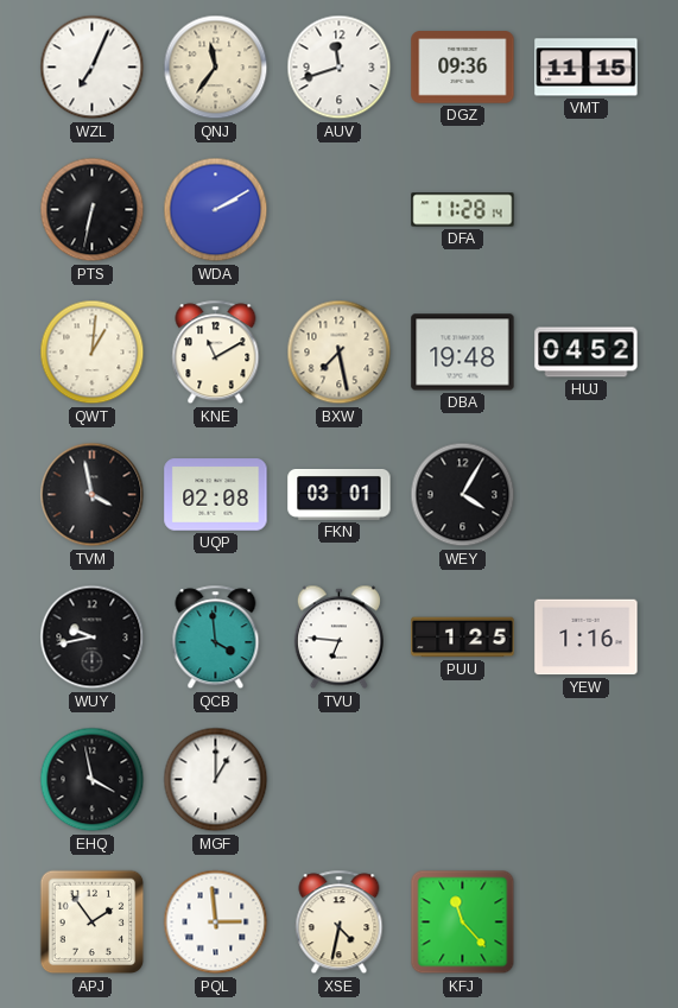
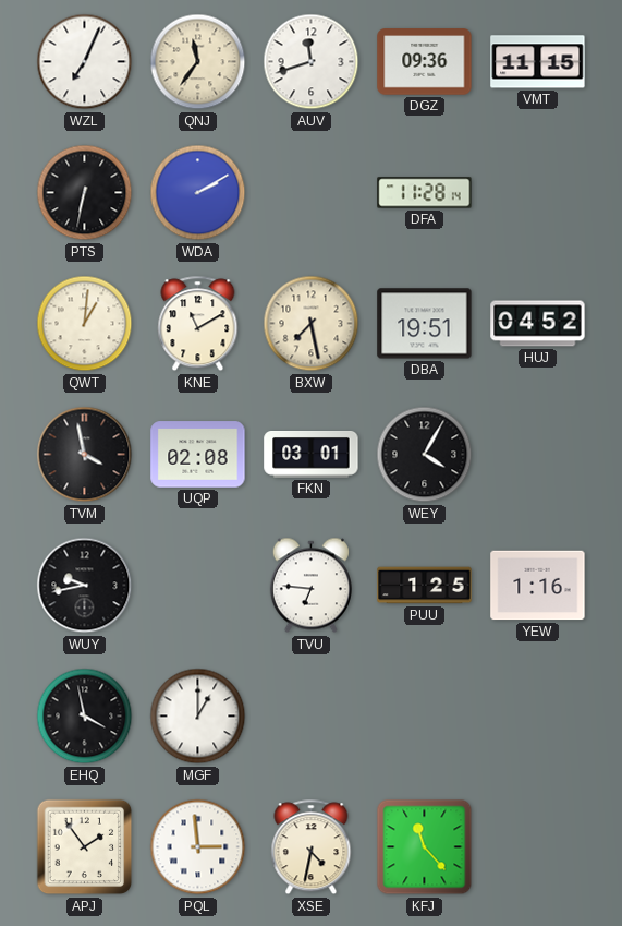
DBA: 19:48 -> 19:51 (425, 324)
QCB: 3:59 -> none (216, 638)
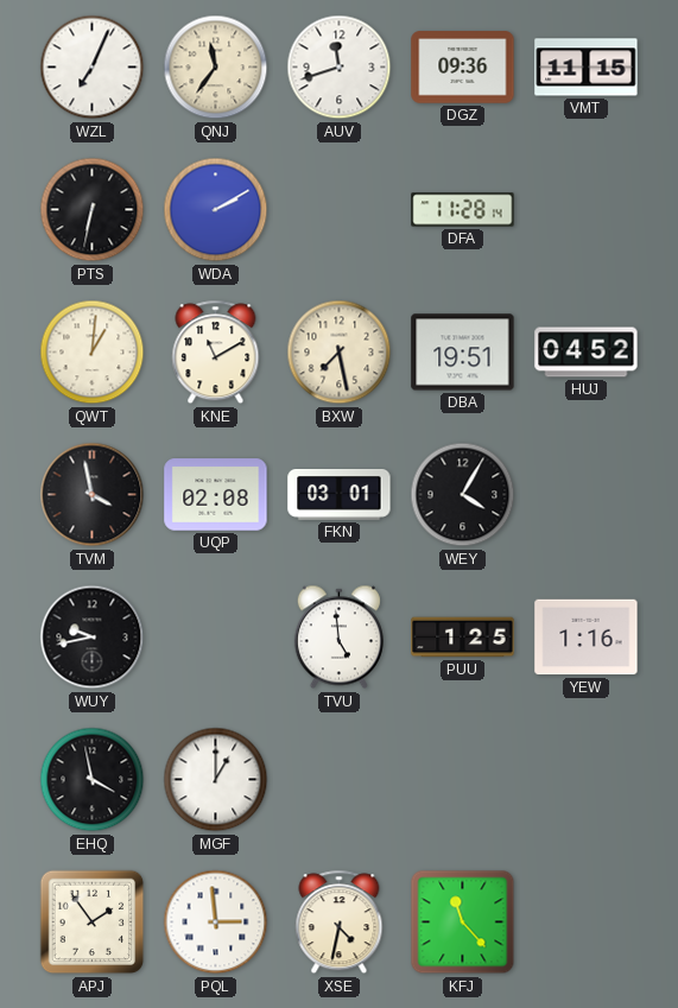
TVU: 6:46 -> 4:59 (338, 638)
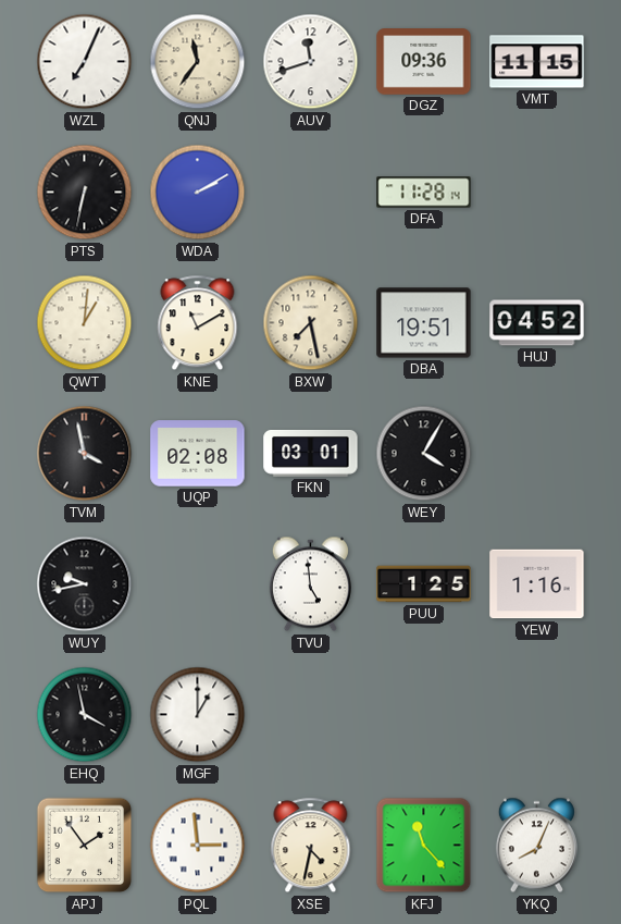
YKQ: none -> 8:04 (536, 846)
